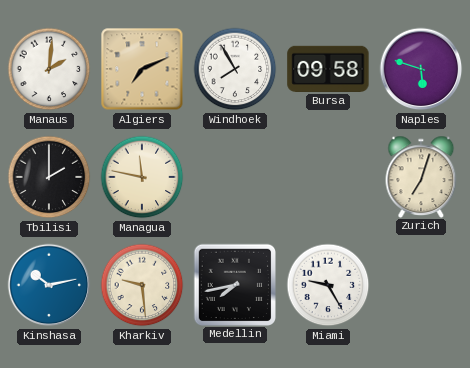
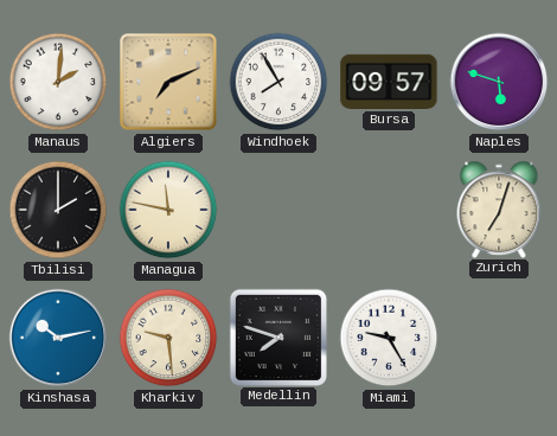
Bursa: 09:58 -> 09:57 (389, 82)
Medellin: 7:43 -> 7:48 (277, 336)
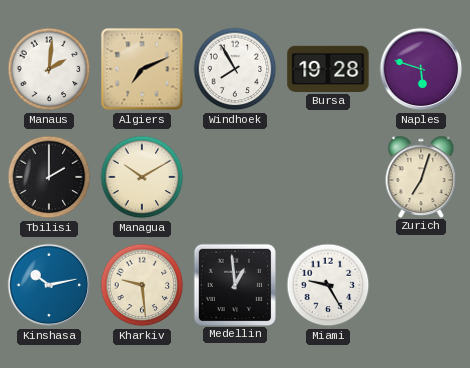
Bursa: 09:57 -> 19:28 (328, 69)
Managua: 11:47 -> 10:10 (142, 177)
Medellin: 7:48 -> 12:59 (234, 284)
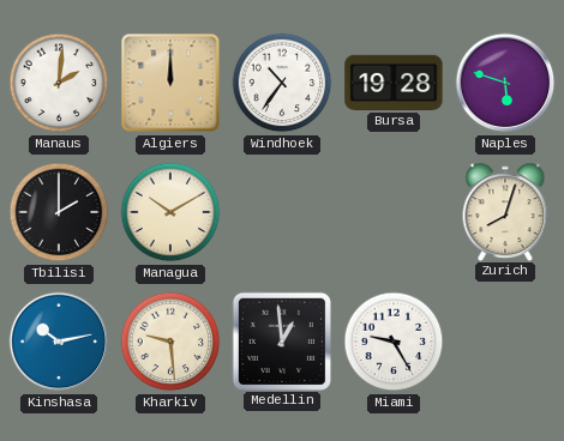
Algiers: 7:11 -> 12:00 (170, 83)
Windhoek: 7:55 -> 10:36 (282, 83)
Zurich: 7:03 -> 8:03 (505, 211)
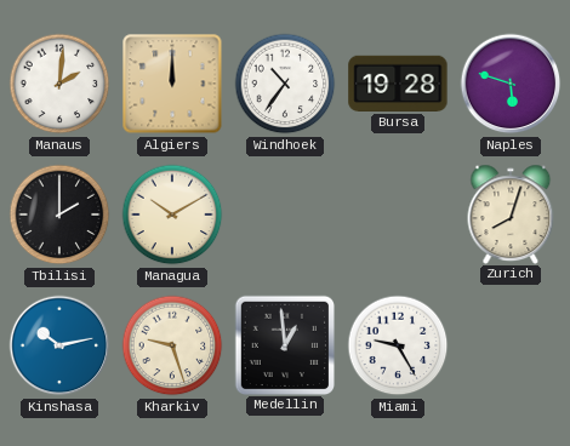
Kharkiv: 9:29 -> 9:27 (172, 345)
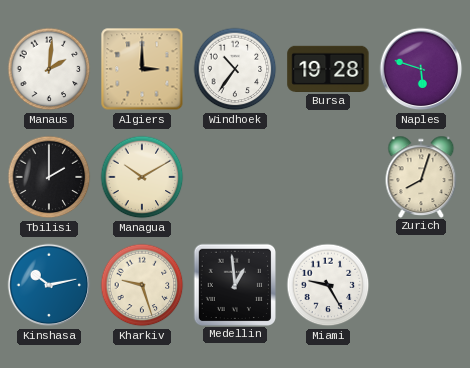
Algiers: 12:00 -> 3:00 (142, 69)
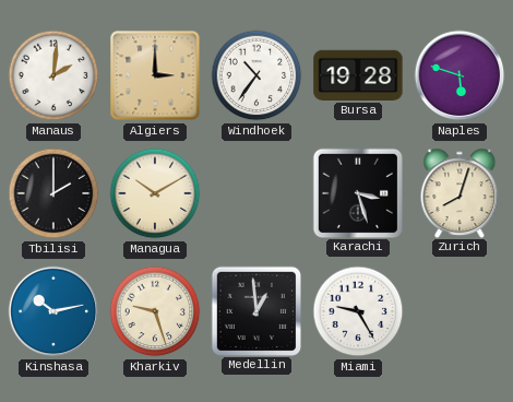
Karachi: none -> 3:27 (357, 192)
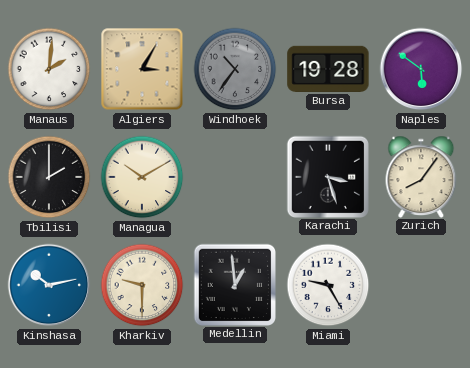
Algiers: 3:00 -> 3:05 (142, 69)
Windhoek dial: white -> grey (235, 69)
Naples: 5:48 -> 5:51 (421, 69)
Zurich: 8:03 -> 8:06 (421, 176)
Kharkiv: 9:27 -> 9:30 (142, 285)
